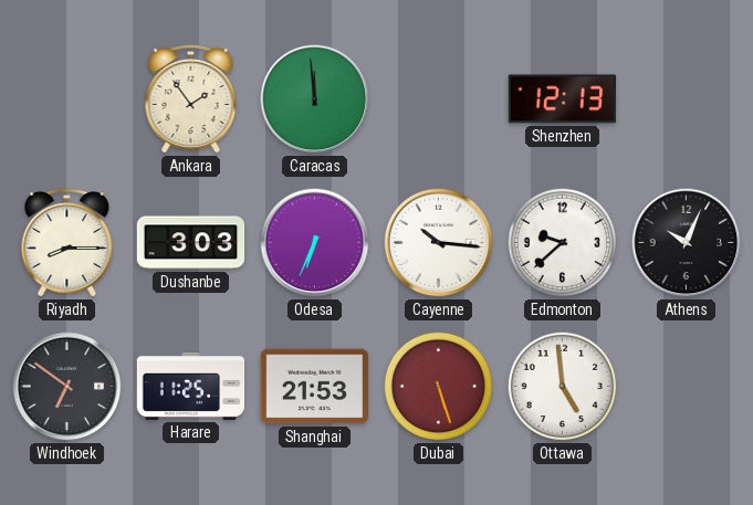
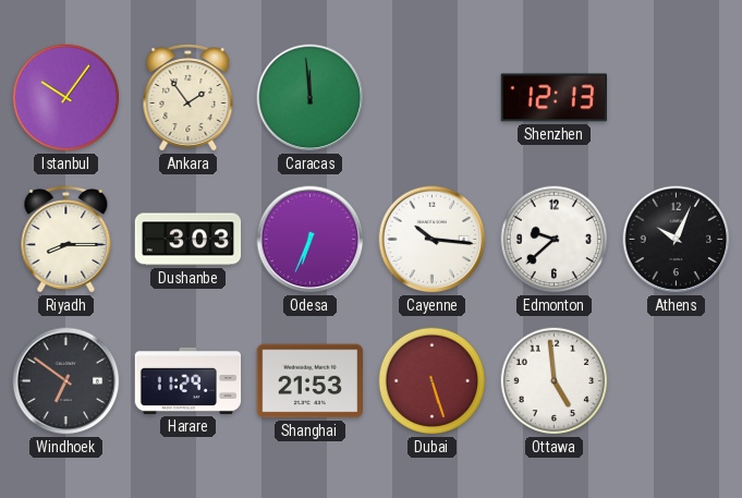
Istanbul: none -> 10:06 (66, 98)
Harare: 11:25 -> 11:29 (188, 380)
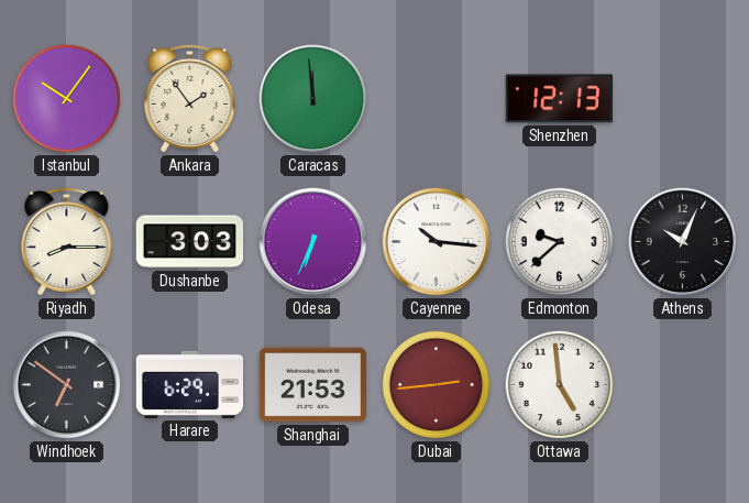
Harare: 11:29 -> 6:29 (190, 384)
Dubai: 5:27 -> 2:44 (437, 385)
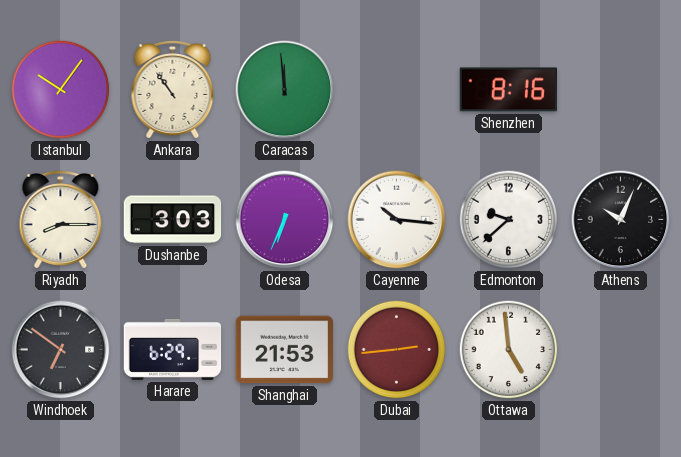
Ankara: 1:54 -> 10:54 (173, 90)
Shenzhen: 12:13 -> 8:16 (508, 90)
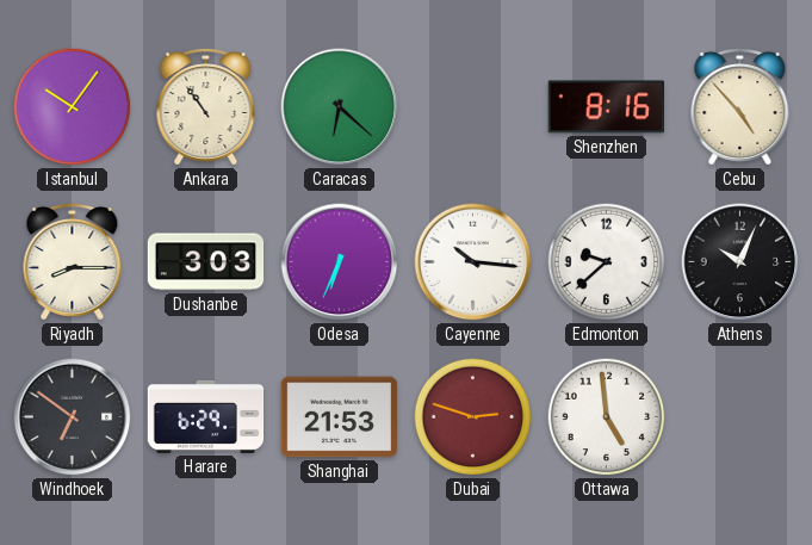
Caracas: 11:59 -> 6:22 (340, 107)
Cebu: none -> 4:53 (740, 107)
Dubai: 2:44 -> 2:48 (473, 417)
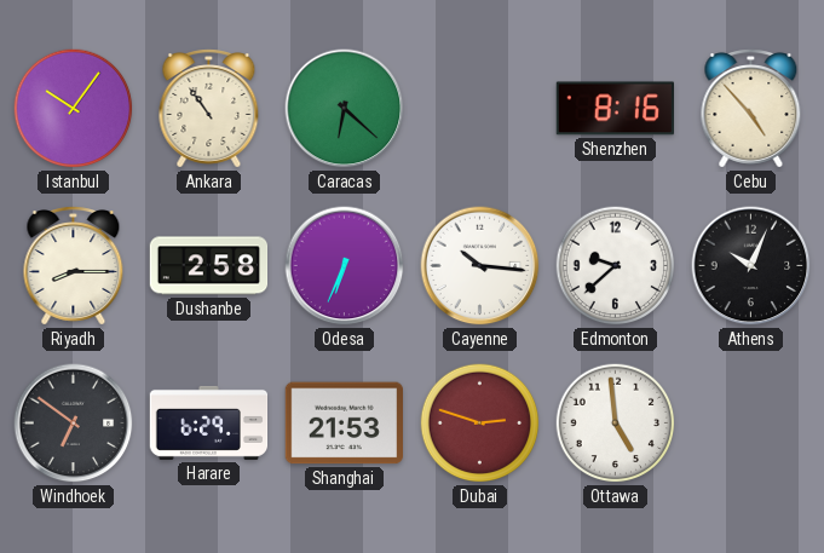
Dushanbe: 3:03 -> 2:58 (209, 266)
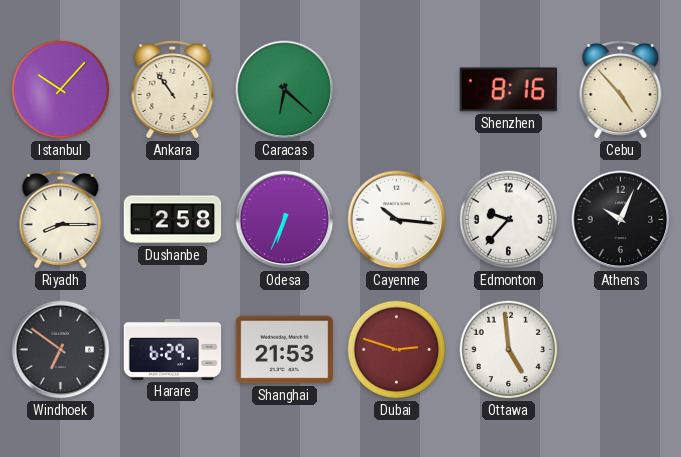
Istanbul: 10:06 -> 10:07 (61, 90)
Edmonton: 9:38 -> 9:37 (509, 220)
